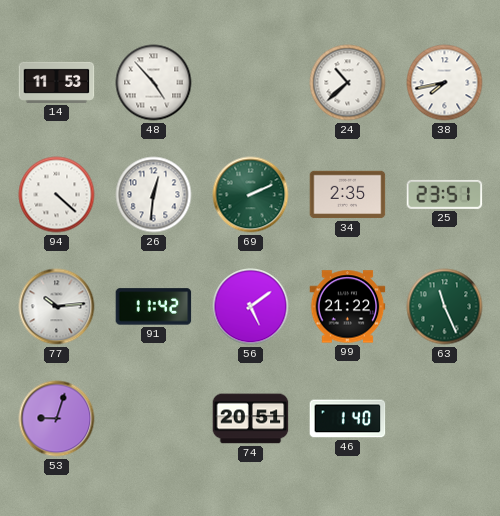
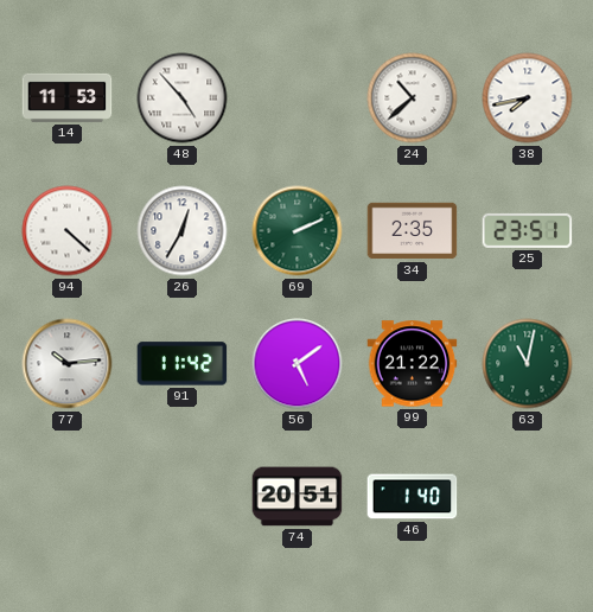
26: 12:31 -> 12:35 (183, 231)
63: 11:26 -> 11:02 (528, 364)
53: 9:03 -> none (57, 419)
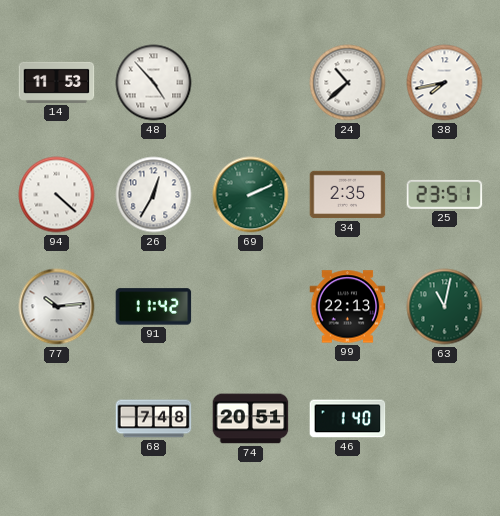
56: 5:09 -> none (298, 364)
99: 21:22 -> 22:13 (348, 307)
68: none -> 7:48 (154, 419)
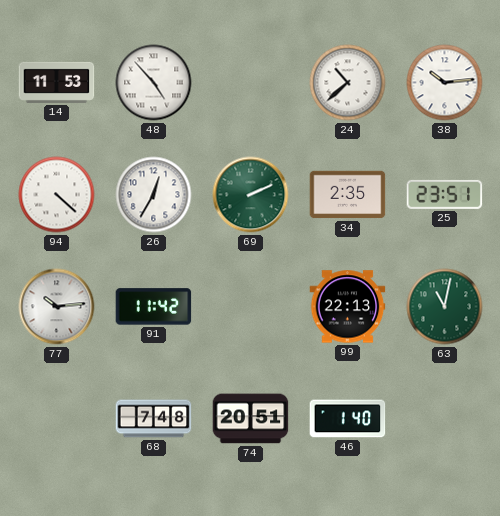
38: 7:43 -> 10:14 (445, 83)
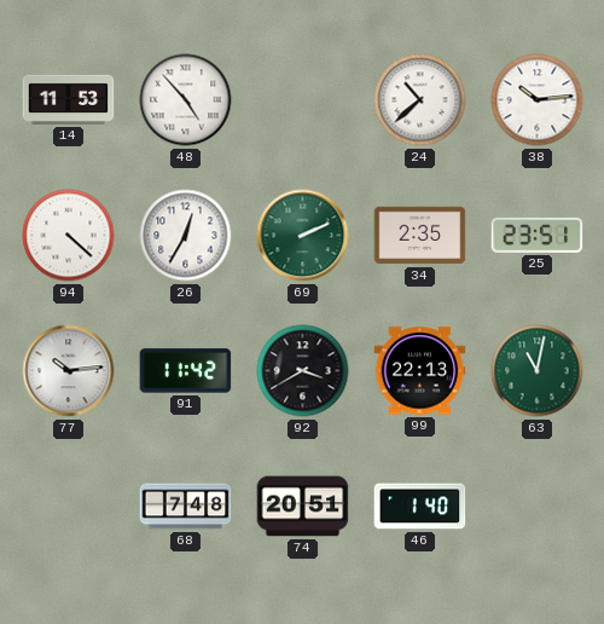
92: none -> 3:40 (303, 371)
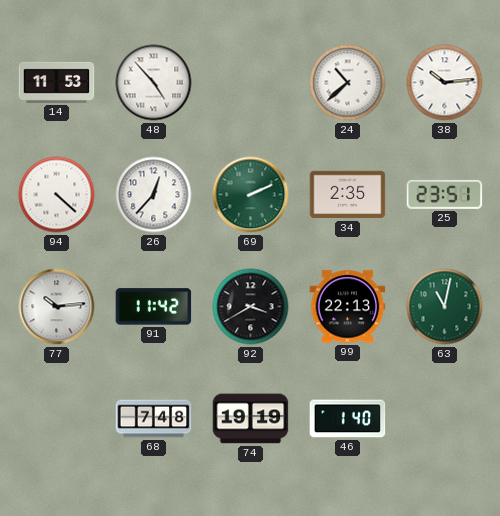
26: 12:35 -> 12:37 (154, 195)
74: 20:51 -> 19:19 (251, 419)
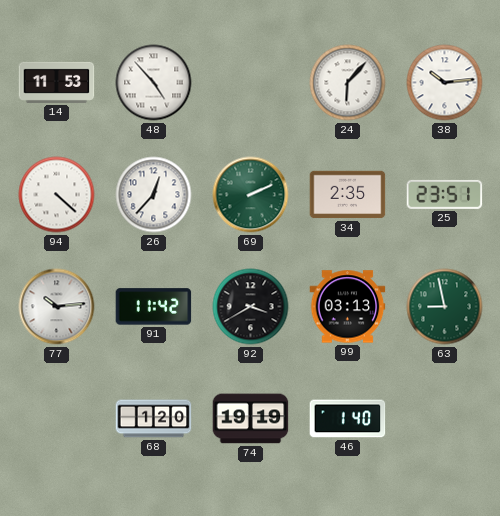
24: 10:38 -> 6:07 (348, 83)
99: 22:13 -> 03:13 (348, 307)
63: 11:02 -> 8:58 (445, 307)
68: 7:48 -> 1:20 (154, 419)
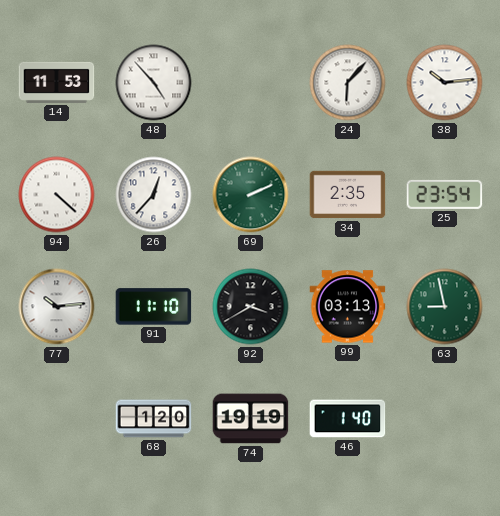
25: 23:51 -> 23:54 (445, 194)
91: 11:42 -> 11:10 (154, 307)
